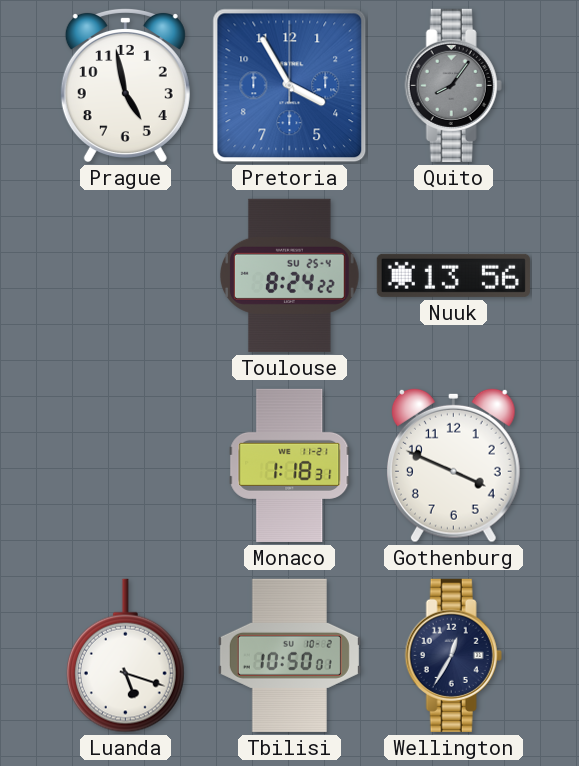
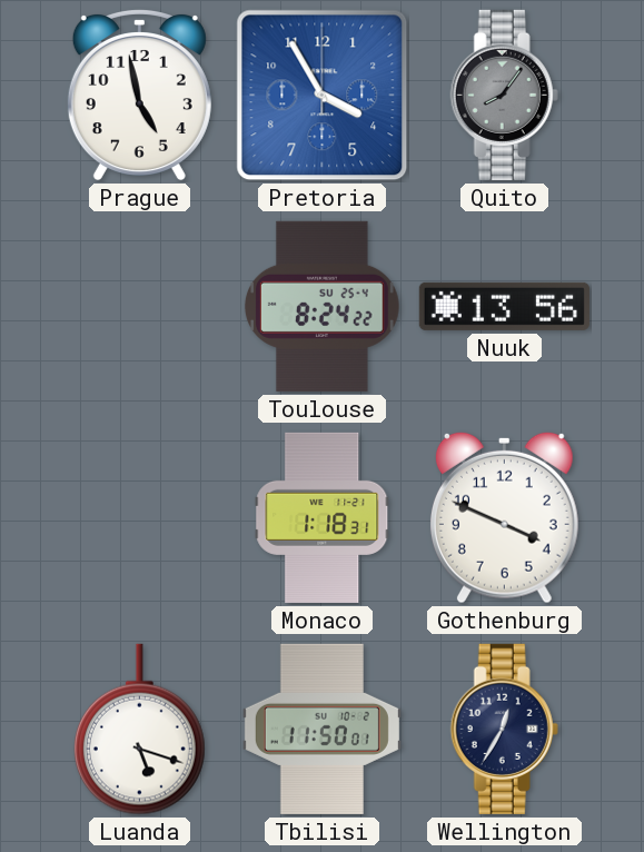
Tbilisi: 10:50 -> 11:50 (321, 729)
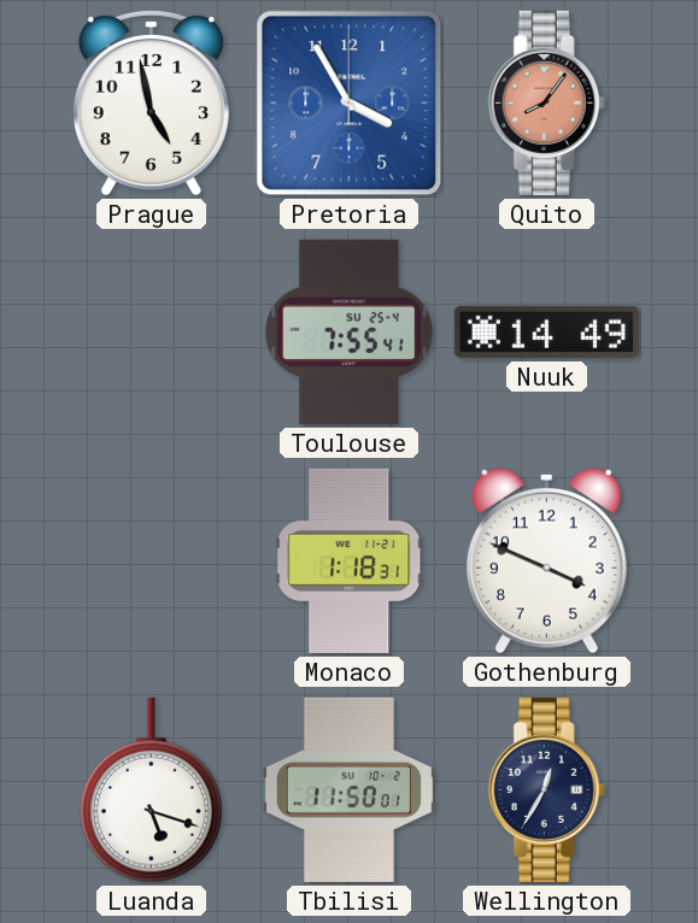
Quito dial: grey -> salmon (546, 102)
Toulouse: 8:24 -> 7:55 (348, 331)
Nuuk: 13:56 -> 14:49 (546, 331)
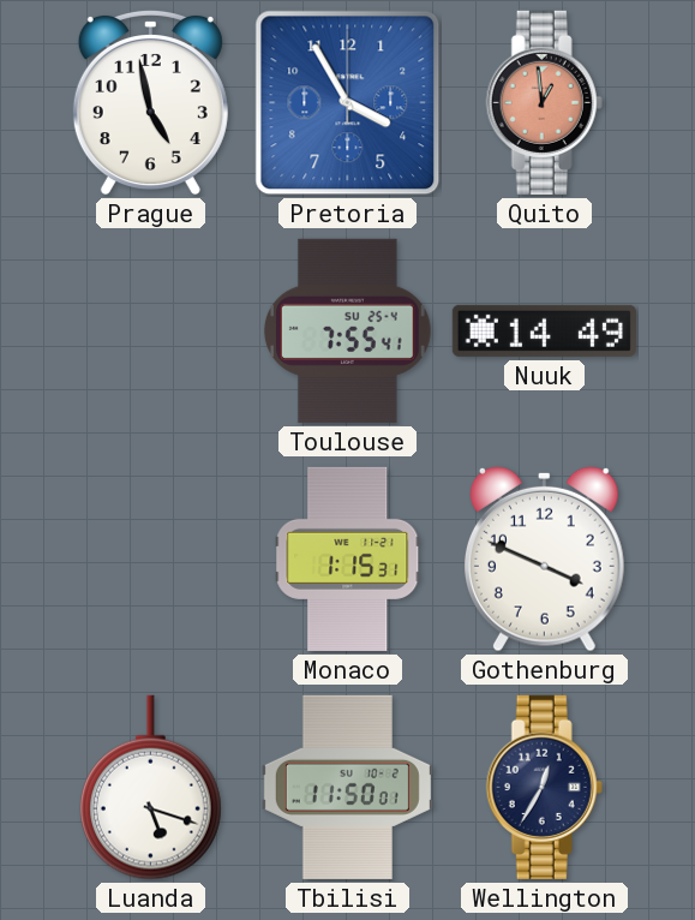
Quito: 8:06 -> 12:59 (544, 102)
Monaco: 1:18 -> 1:15 (348, 558)
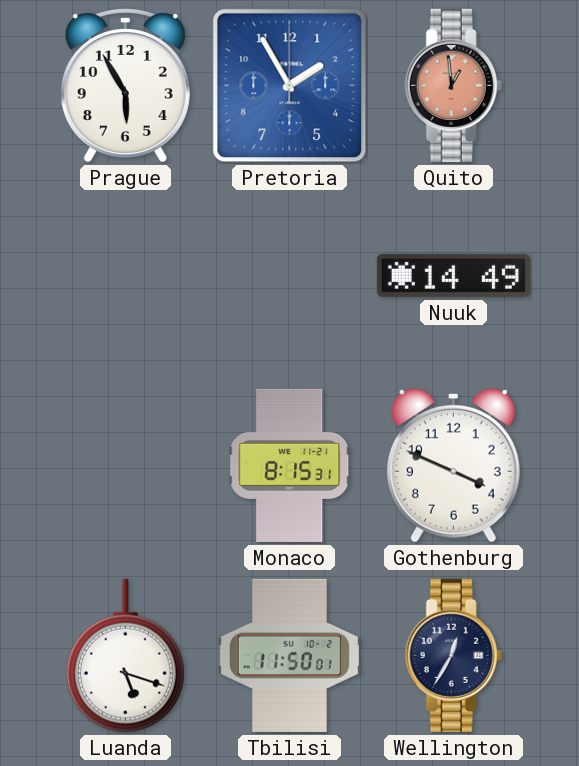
Prague: 4:58 -> 5:55 (125, 85)
Pretoria: 3:55 -> 1:55 (290, 86)
Toulouse: 7:55 -> none (347, 330)
Monaco: 1:15 -> 8:15 (290, 465)
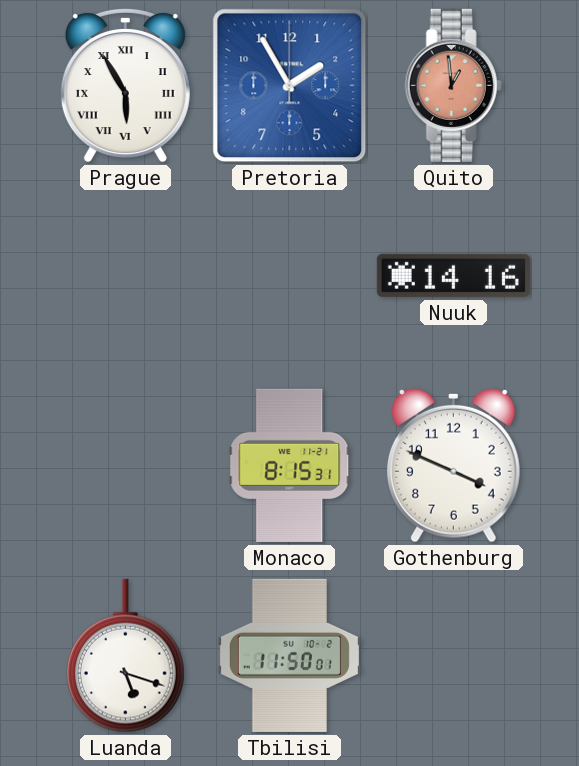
Prague numerals: Arabic -> Roman (125, 85)
Nuuk: 14:49 -> 14:16 (453, 275)
Wellington: 12:35 -> none (453, 655)
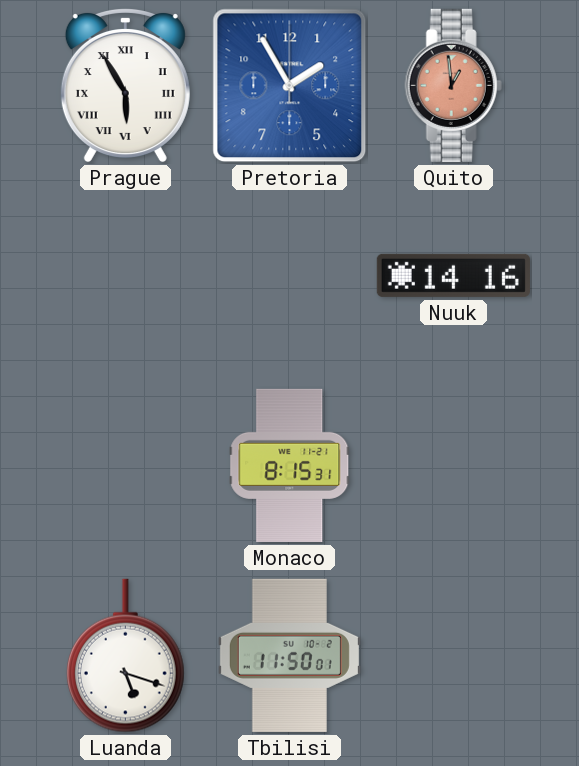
Gothenburg: 3:49 -> none (453, 465)
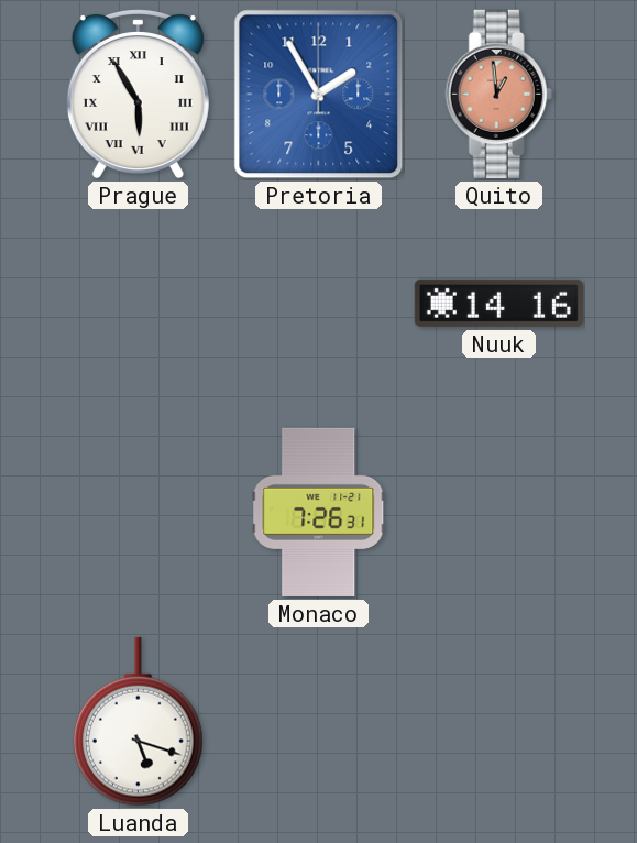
Monaco: 8:15 -> 7:26 (319, 512)
Tbilisi: 11:50 -> none (289, 655)
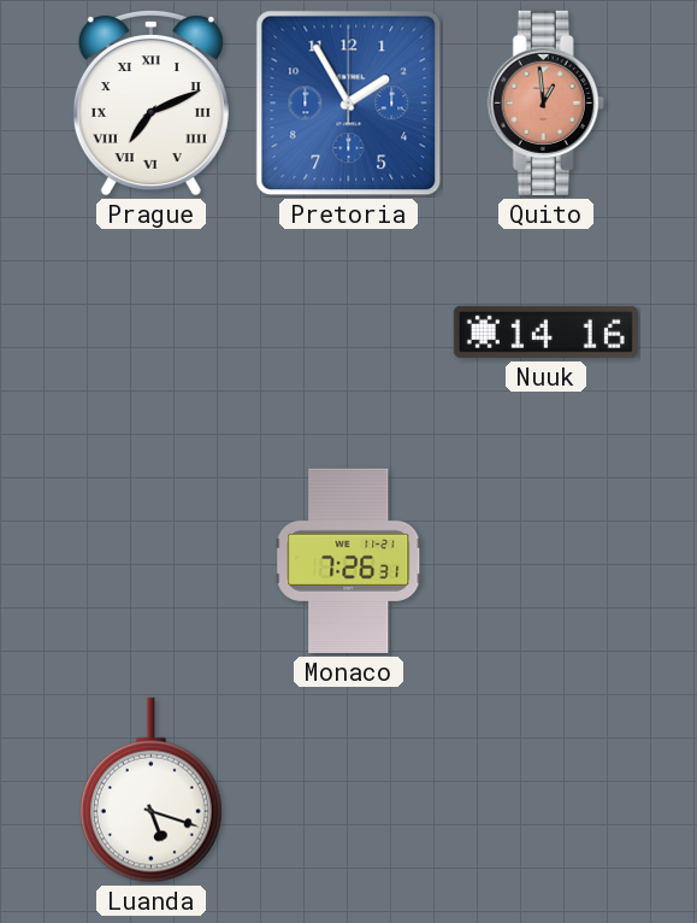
Prague: 5:55 -> 7:11 (150, 102)
